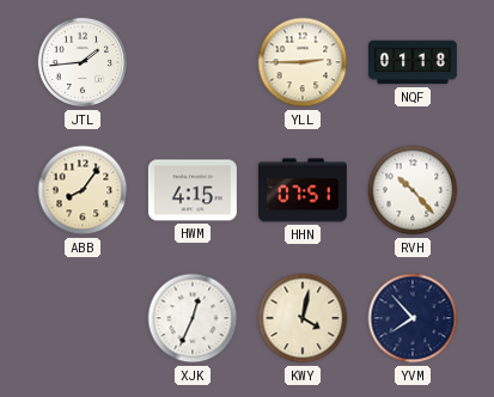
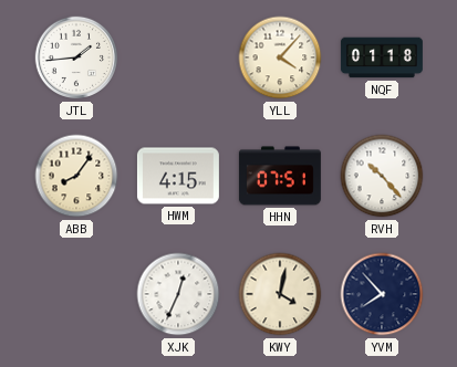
YLL: 2:45 -> 4:07 (280, 57)
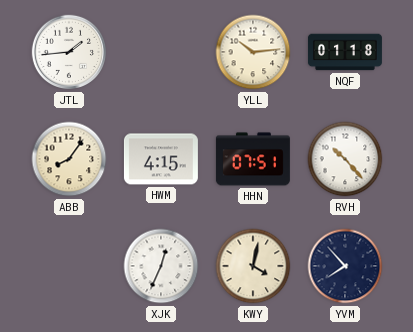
YLL: 4:07 -> 10:14 (253, 52)
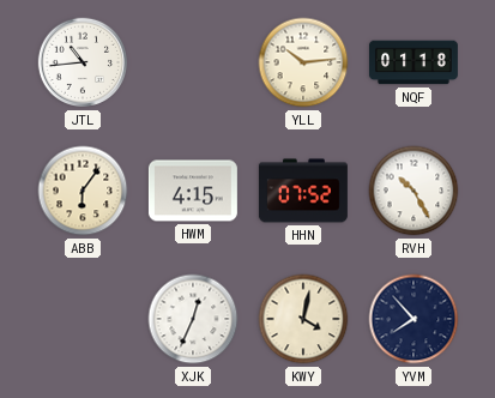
JTL: 1:44 -> 10:44 (83, 62)
ABB: 8:06 -> 6:06 (83, 191)
HHN: 07:51 -> 07:52 (303, 191)
RVH: 10:23 -> 10:25 (413, 191)
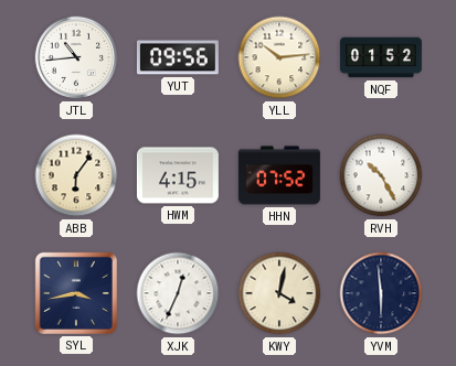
YUT: none -> 09:56 (178, 57)
NQF: 01:18 -> 01:52 (381, 57)
SYL: none -> 3:43 (76, 293)
YVM: 7:53 -> 5:59 (381, 293)
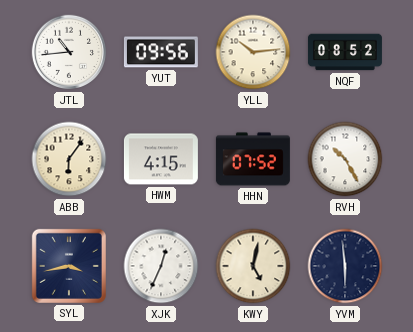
NQF: 01:52 -> 08:52 (345, 52)
KWY: 4:02 -> 5:02 (253, 266)
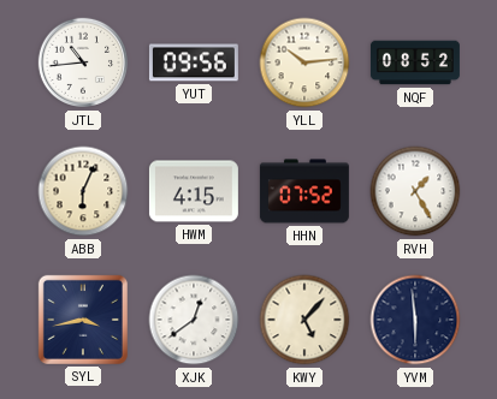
ABB: 6:06 -> 6:04 (83, 191)
RVH: 10:25 -> 1:25 (415, 191)
XJK: 12:34 -> 12:39 (194, 320)
KWY: 5:02 -> 5:07 (304, 320)
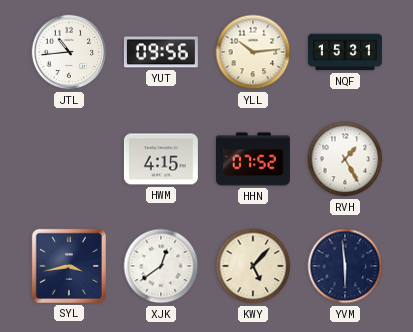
NQF: 08:52 -> 15:31 (345, 52)
ABB: 6:04 -> none (83, 191)
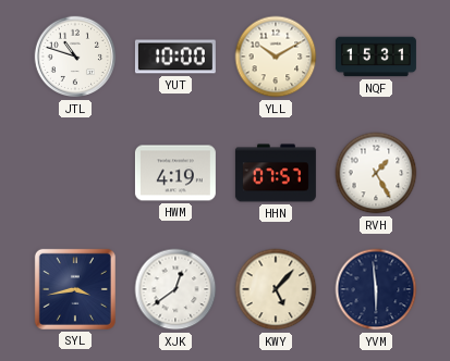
JTL: 10:44 -> 10:48 (75, 57)
YUT: 09:56 -> 10:00 (175, 57)
YLL: 10:14 -> 10:10 (276, 57)
HWM: 4:15 -> 4:19 (175, 173)
HHN: 07:52 -> 07:57 (276, 173)
